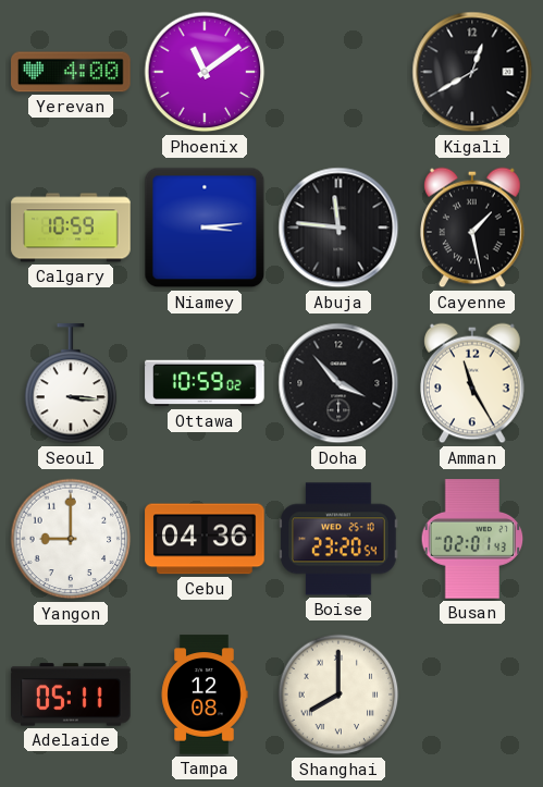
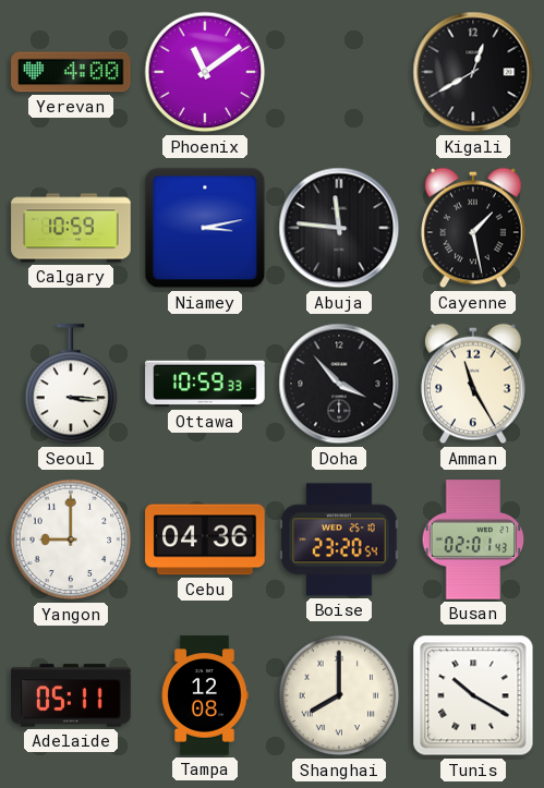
Niamey: 3:14 -> 3:13 (205, 228)
Ottawa: 10:59:02 -> 10:59:33 (205, 384)
Tunis: none -> 10:20 (473, 695)
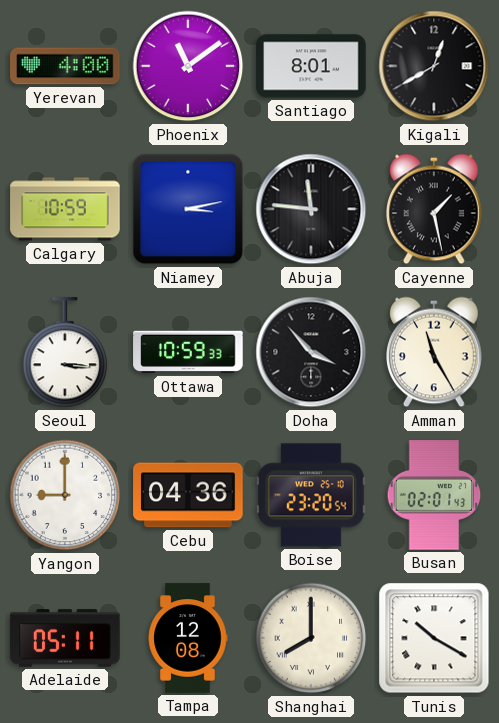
Santiago: none -> 8:01 (311, 66)
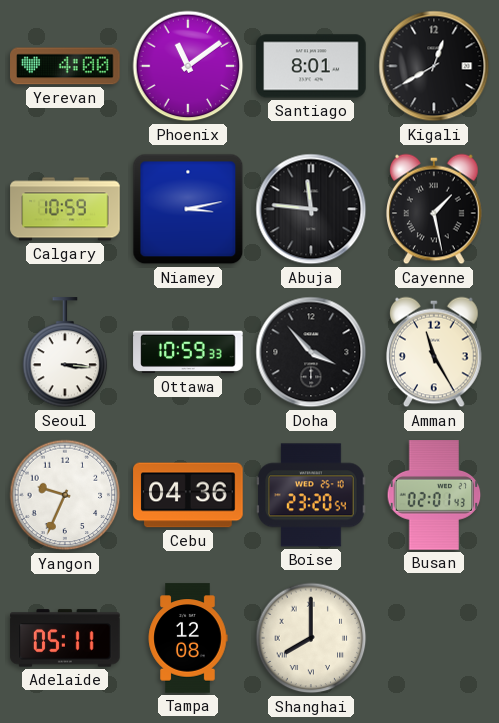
Yangon: 9:00 -> 9:34 (65, 495)
Tunis: 10:20 -> none (434, 638)
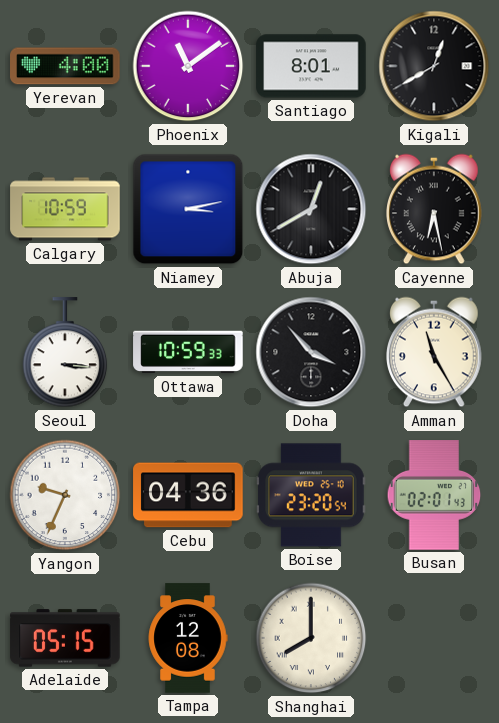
Abuja: 11:46 -> 12:40 (311, 209)
Cayenne: 1:28 -> 6:28 (435, 209)
Adelaide: 05:11 -> 05:15 (65, 638)
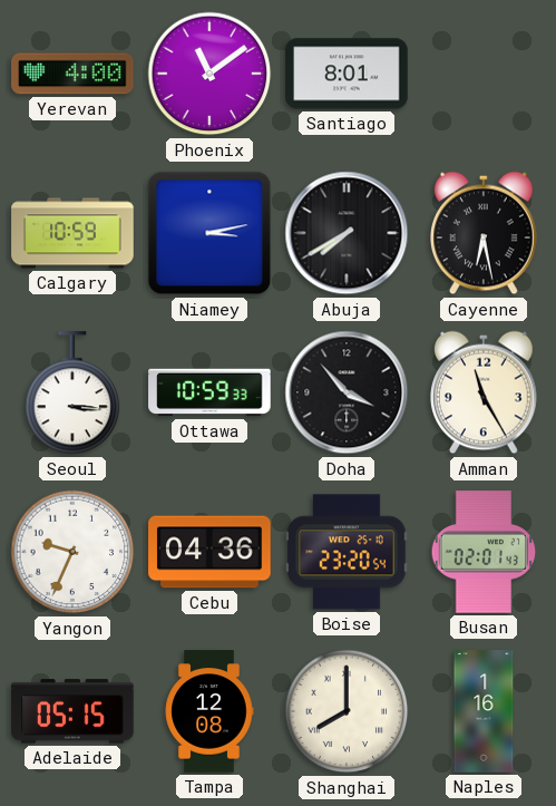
Kigali: 12:40 -> none (434, 66)
Abuja: 12:40 -> 7:40 (347, 233)
Naples: none -> 1:16 (484, 711)
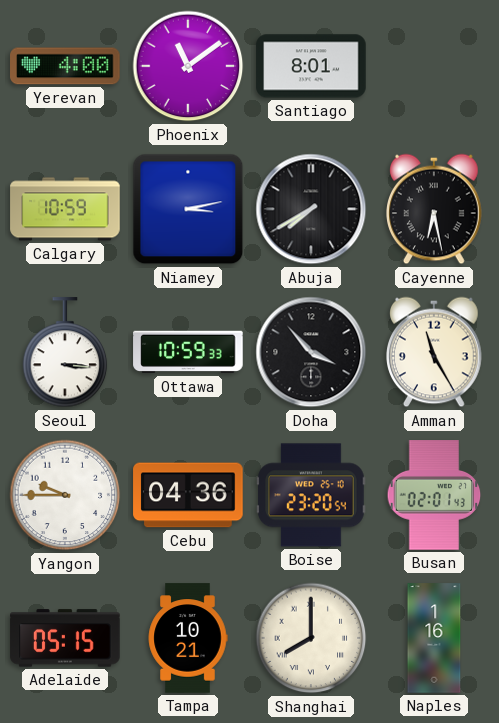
Yangon: 9:34 -> 9:45 (65, 495)
Tampa: 12:08 -> 10:21 (188, 638)
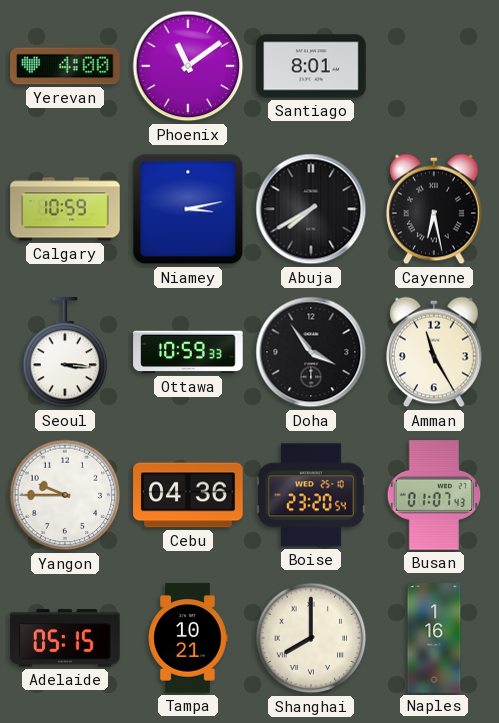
Doha: 3:53 -> 3:54 (311, 352)
Busan: 02:01 -> 01:07 (434, 495)
